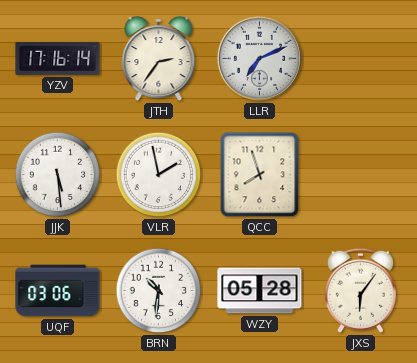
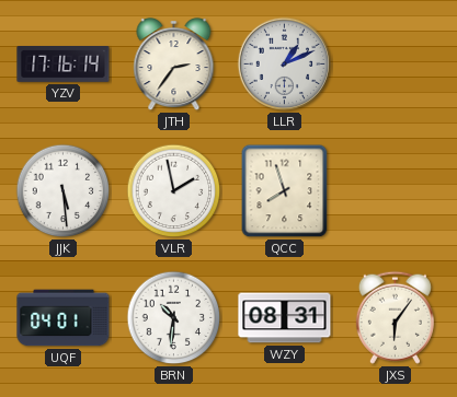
LLR: 7:11 -> 1:11 (285, 65)
UQF: 03:06 -> 04:01 (64, 318)
WZY: 05:28 -> 08:31 (285, 318)
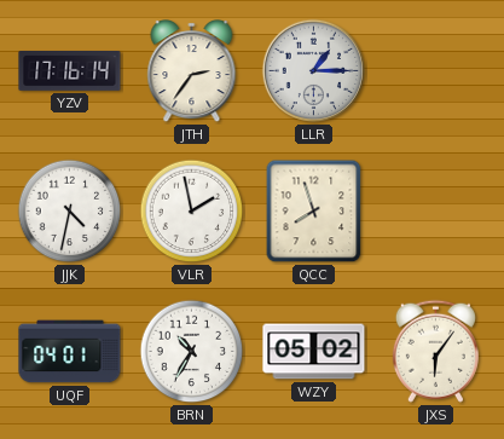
LLR: 1:11 -> 1:15 (314, 71)
JJK: 5:29 -> 4:32 (70, 212)
BRN: 10:31 -> 10:35 (192, 352)
WZY: 08:31 -> 05:02 (314, 352)
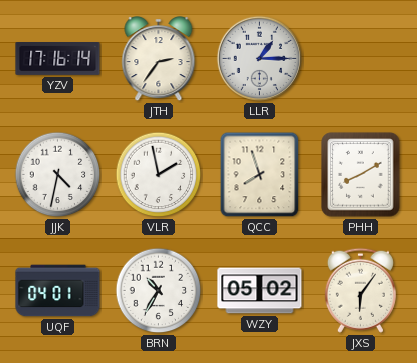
PHH: none -> 8:10 (361, 175)
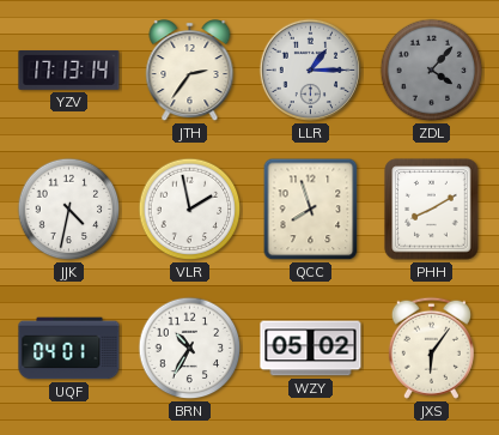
YZV: 17:16 -> 17:13 (69, 71)
ZDL: none -> 4:07 (432, 71)
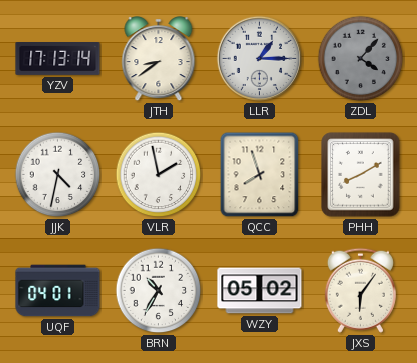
JTH: 2:36 -> 8:39 (159, 60)
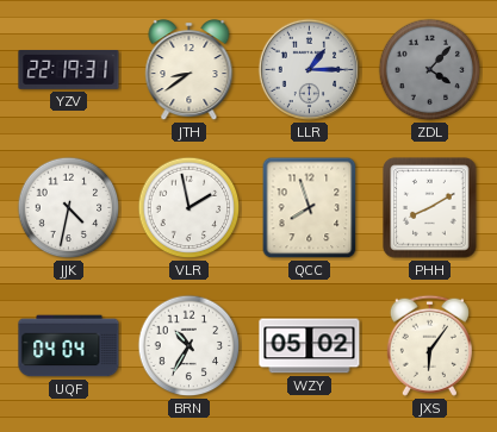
YZV: 17:13 -> 22:19 (69, 70)
UQF: 04:01 -> 04:04 (69, 346)
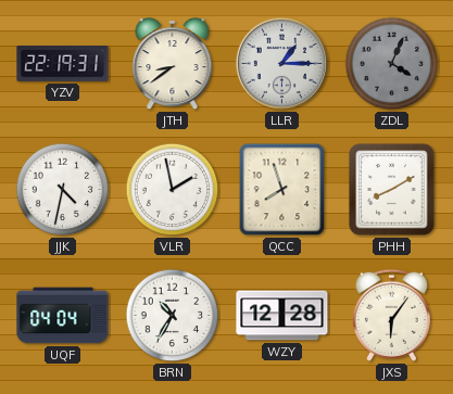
ZDL: 4:07 -> 4:04 (392, 64)
WZY: 05:02 -> 12:28 (282, 316)
